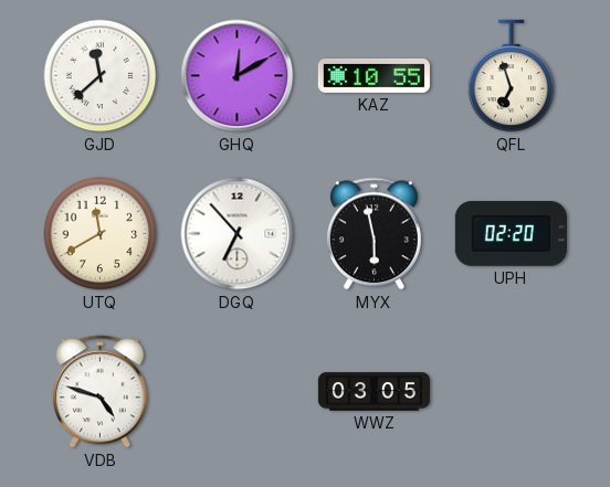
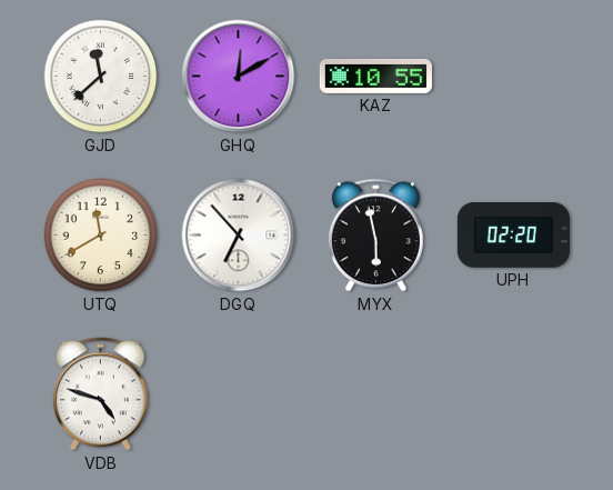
QFL: 6:57 -> none (512, 76)
WWZ: 03:05 -> none (374, 392)
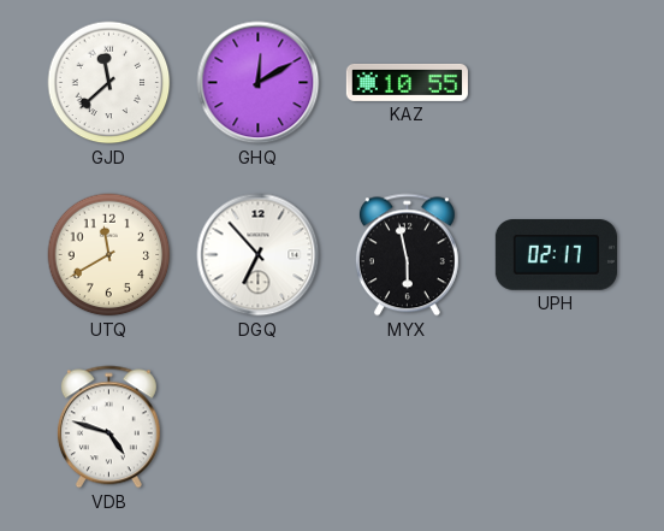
UPH: 02:20 -> 02:17 (556, 255)
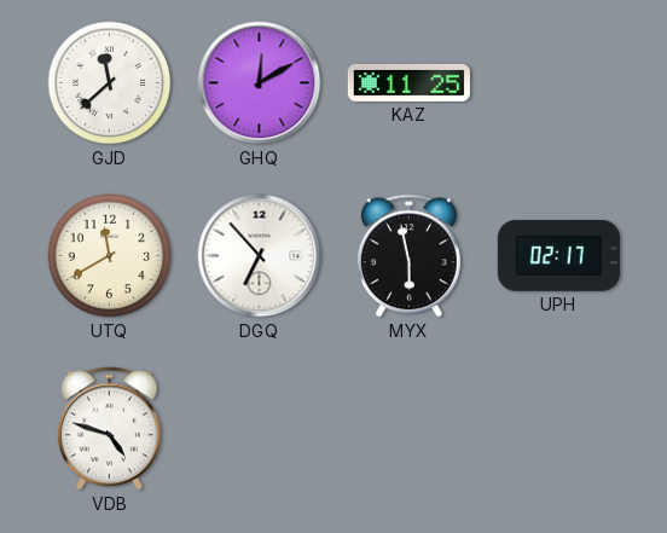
KAZ: 10:55 -> 11:25 (408, 82)
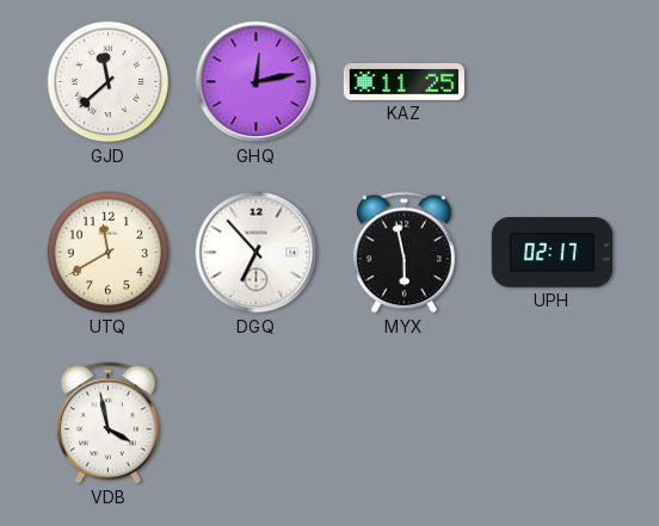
GHQ: 12:10 -> 12:13 (257, 82)
VDB: 4:48 -> 3:58 (107, 423)
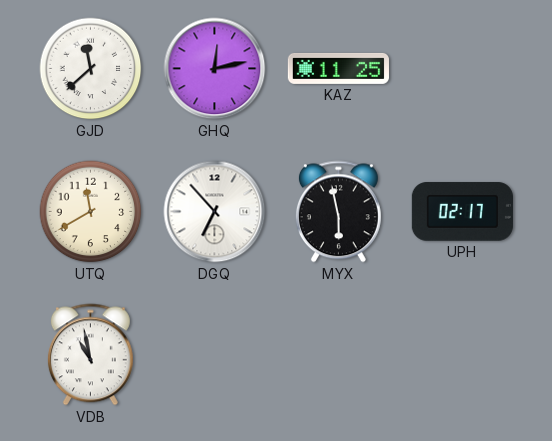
VDB: 3:58 -> 10:58 (90, 355)
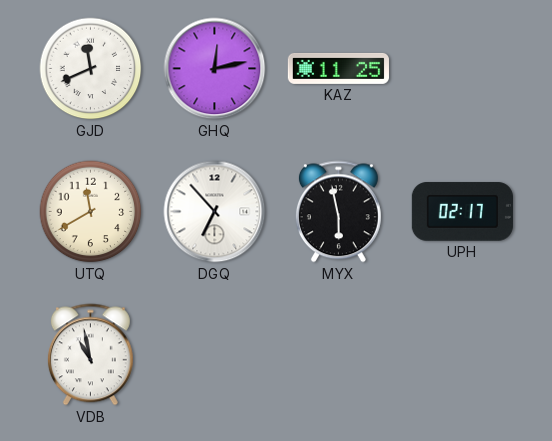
GJD: 11:38 -> 11:41 (91, 69)
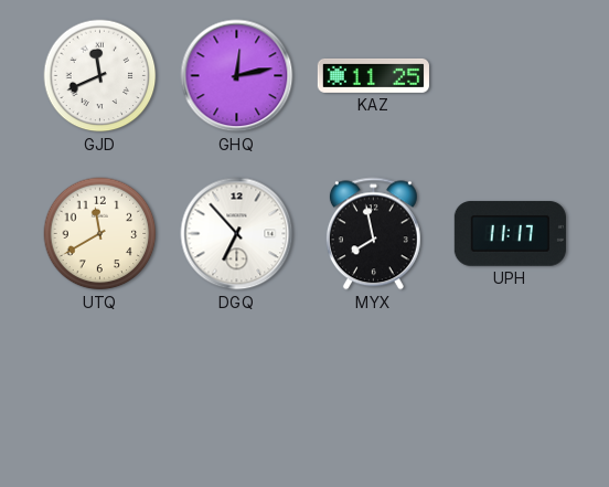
MYX: 5:58 -> 7:58 (373, 234)
UPH: 02:17 -> 11:17 (510, 234)
VDB: 10:58 -> none (90, 355)
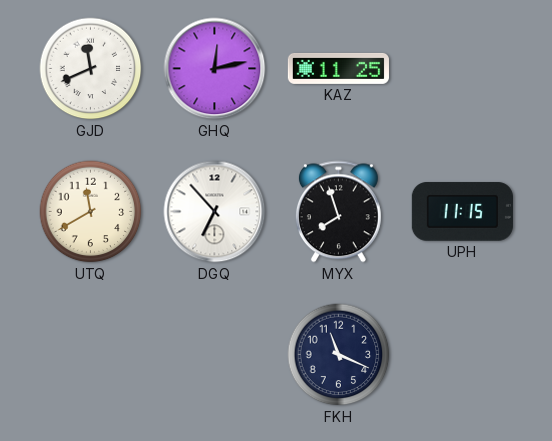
MYX: 7:58 -> 7:57 (338, 212)
UPH: 11:17 -> 11:15 (462, 212)
FKH: none -> 11:19 (339, 355)
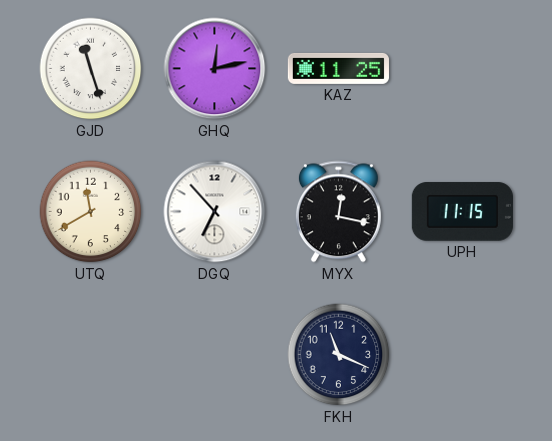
GJD: 11:41 -> 11:27 (91, 69)
MYX: 7:57 -> 12:17 (338, 212)
